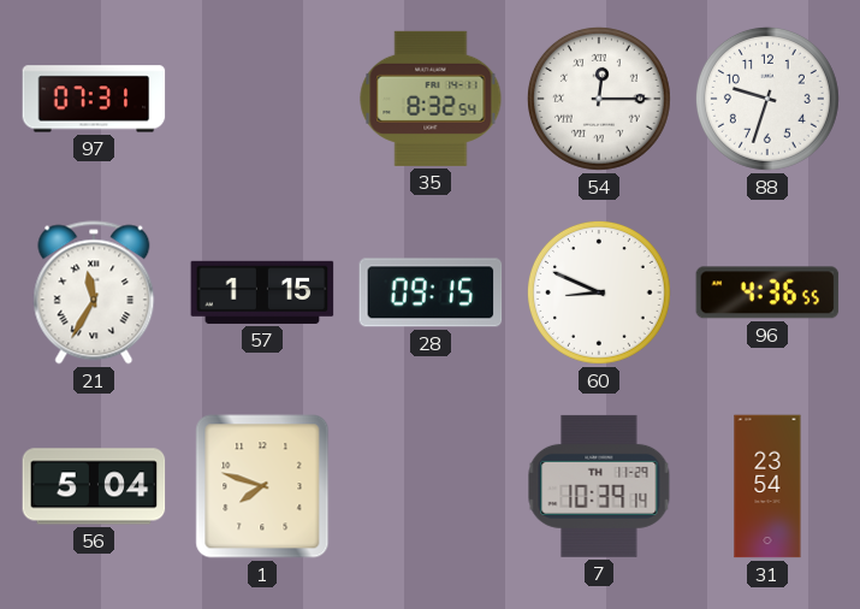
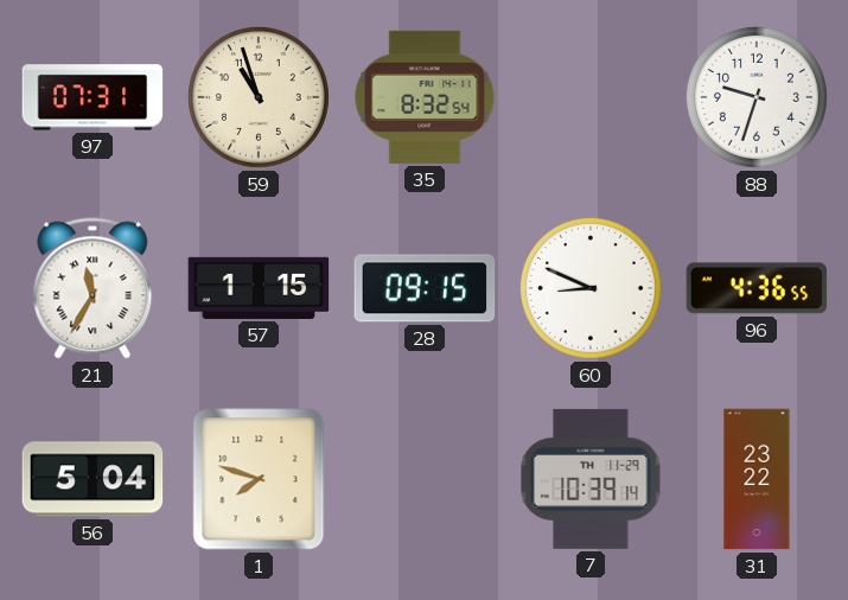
59: none -> 10:57 (259, 97)
54: 12:15 -> none (599, 99)
31: 23:54 -> 23:22 (757, 479)
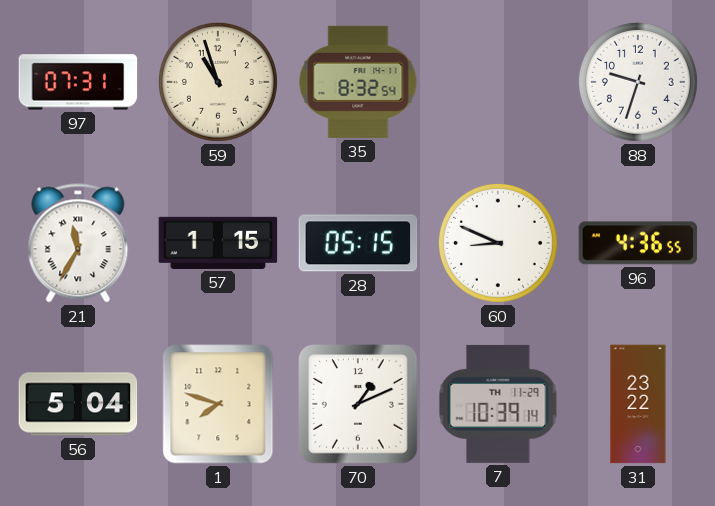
28: 09:15 -> 05:15 (358, 243)
70: none -> 1:11 (358, 404)
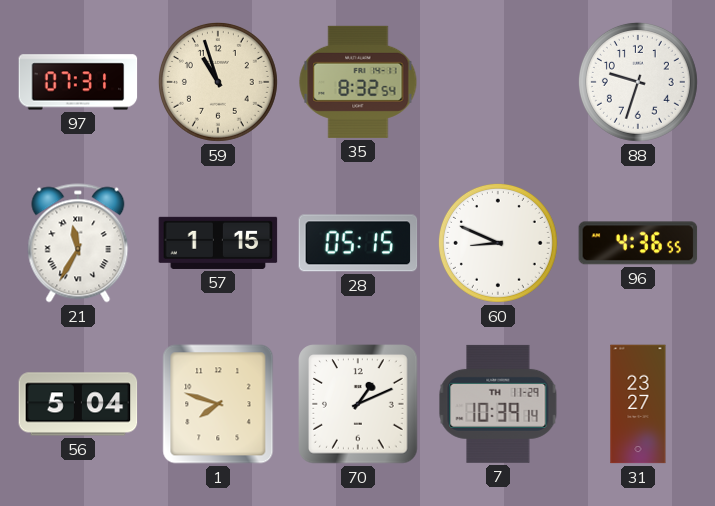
31: 23:22 -> 23:27 (638, 404)
